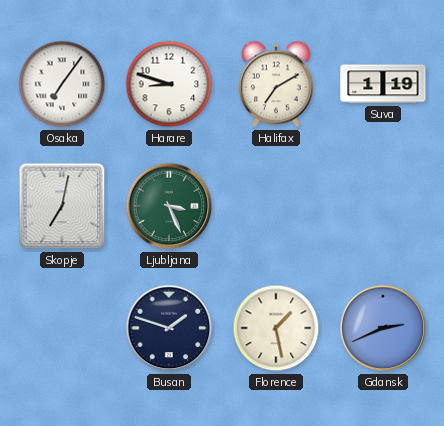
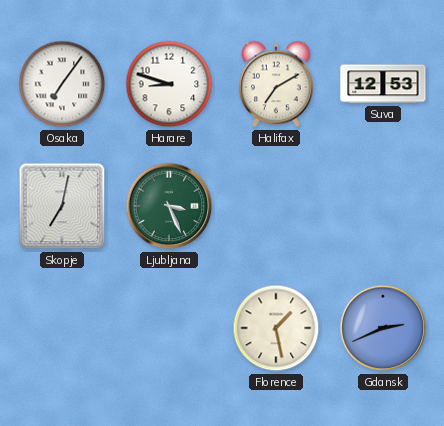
Suva: 1:19 -> 12:53 (383, 84)
Busan: 1:48 -> none (169, 328)
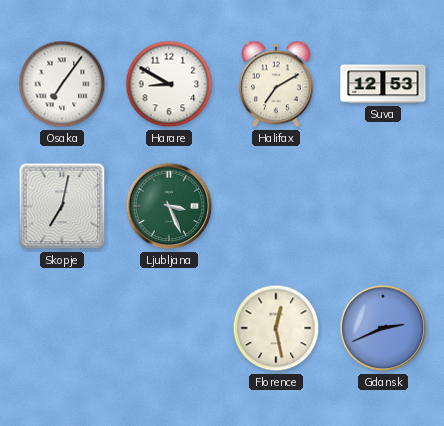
Harare: 8:48 -> 8:50 (169, 84)
Florence: 1:28 -> 12:28 (276, 328)
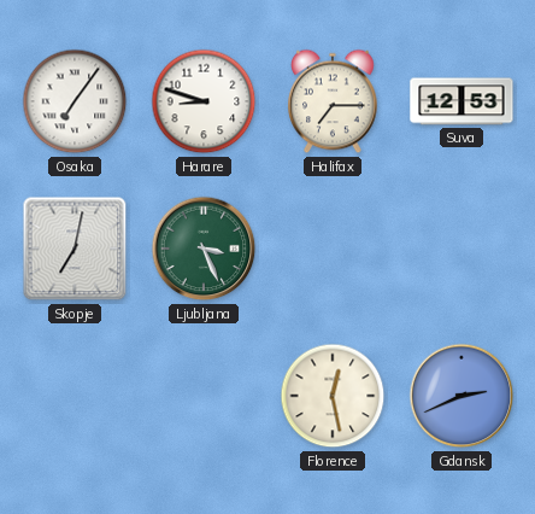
Harare: 8:50 -> 8:48 (204, 101)
Halifax: 7:10 -> 7:15 (333, 101)
